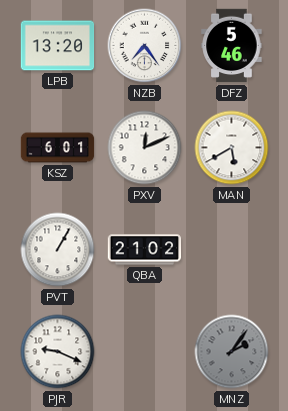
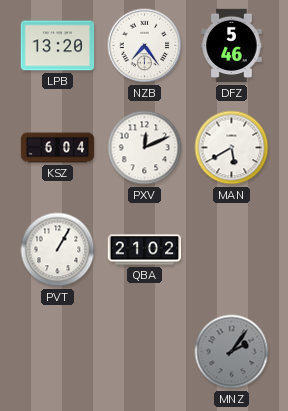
KSZ: 6:01 -> 6:04 (58, 148)
PJR: 9:19 -> none (58, 352)
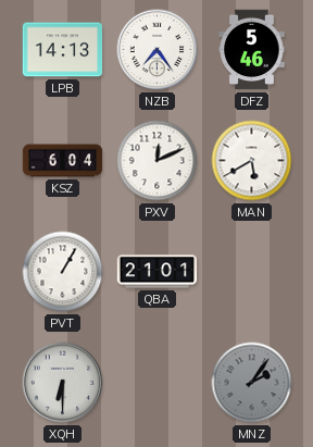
LPB: 13:20 -> 14:13 (63, 50)
QBA: 21:02 -> 21:01 (158, 272)
XQH: none -> 6:30 (63, 383)
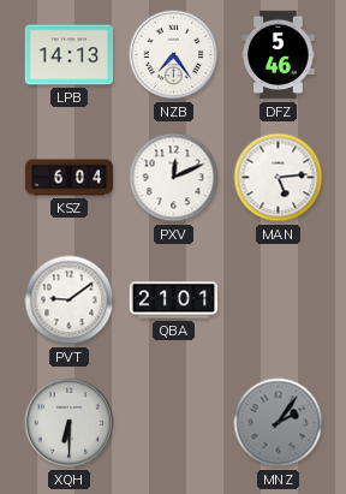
MAN: 5:40 -> 5:14 (279, 178)
PVT: 1:05 -> 9:09 (70, 300)
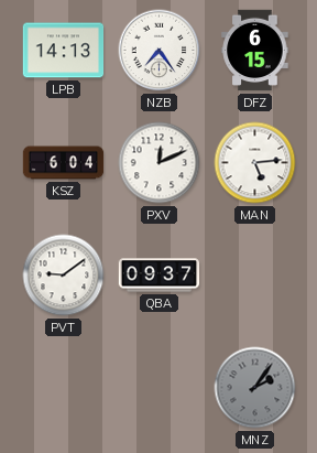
DFZ: 5:46 -> 6:15 (255, 51)
QBA: 21:01 -> 09:37 (160, 276)
XQH: 6:30 -> none (70, 423)
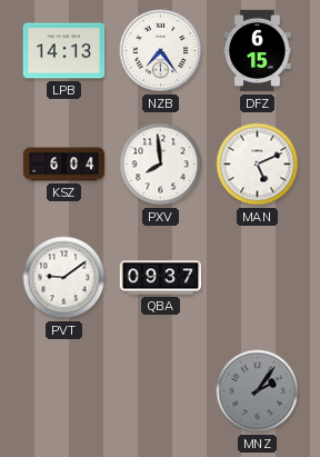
PXV: 12:11 -> 7:59 (161, 165)
MAN: 5:14 -> 5:11 (258, 165)
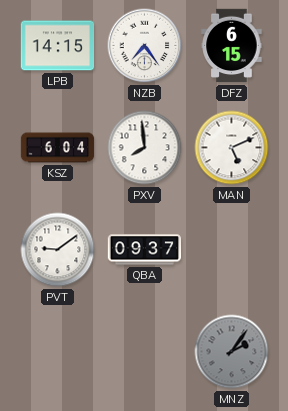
LPB: 14:13 -> 14:15 (58, 46)
